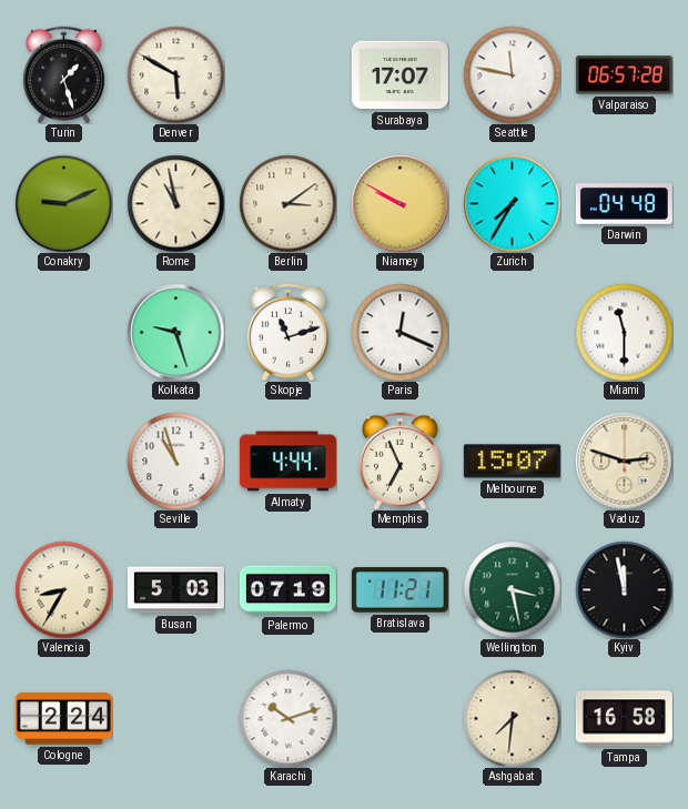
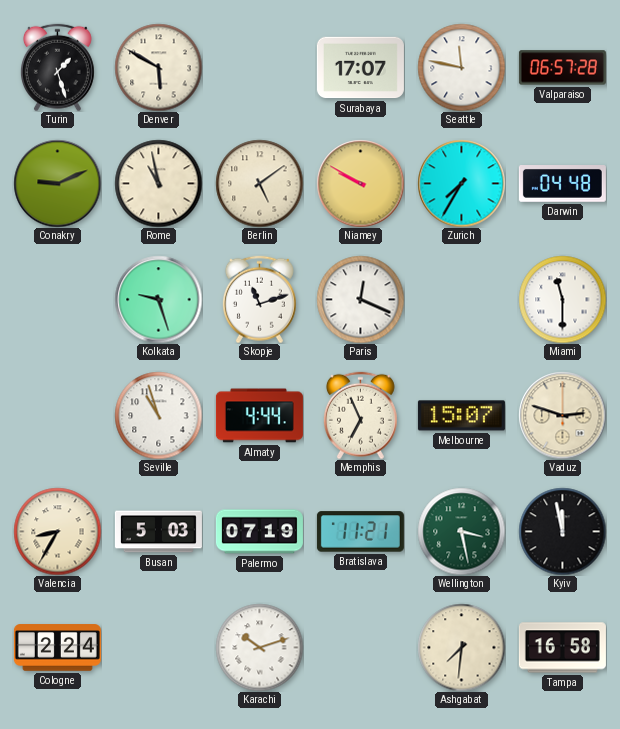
Berlin: 3:09 -> 5:09 (259, 183)
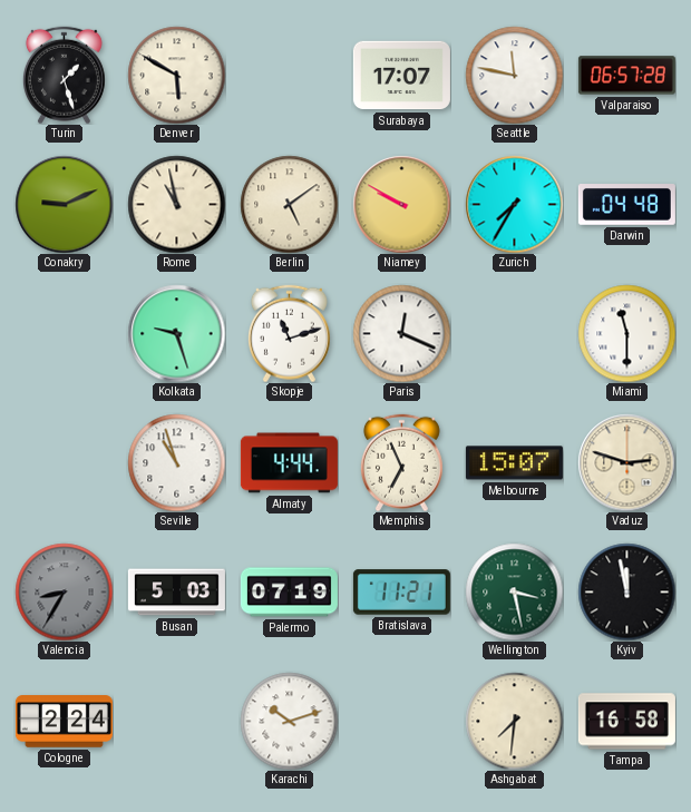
Valencia dial: cream -> grey (64, 591)
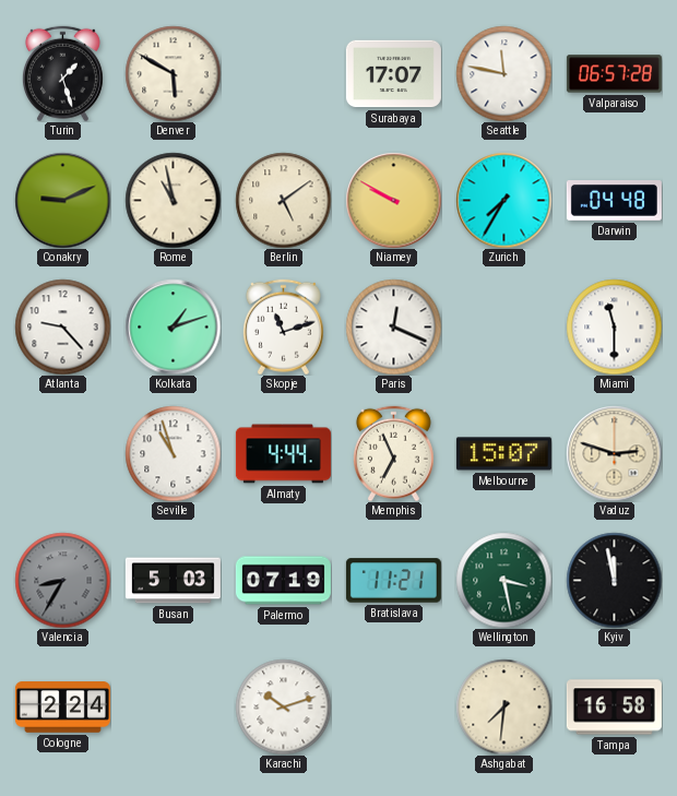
Atlanta: none -> 9:23 (62, 326)
Kolkata: 9:27 -> 1:12 (173, 326)
